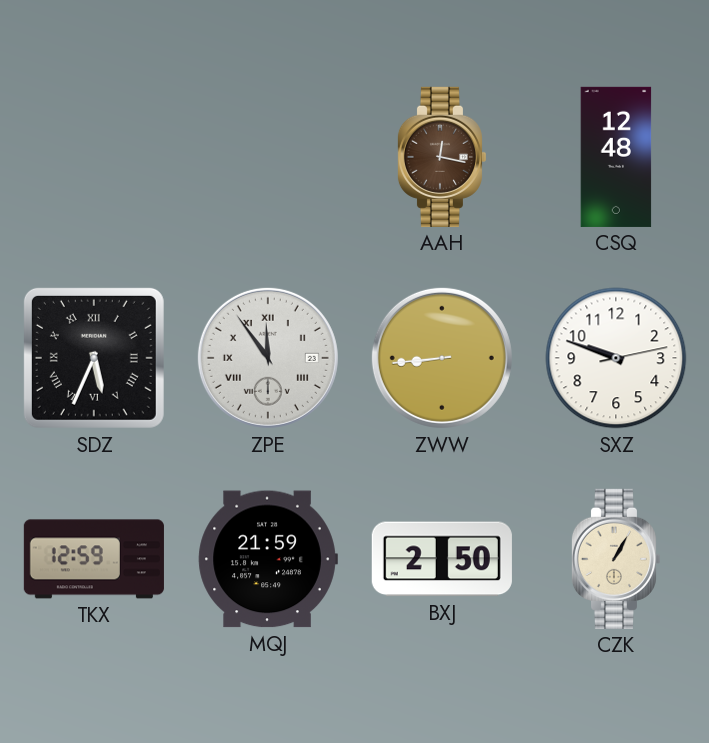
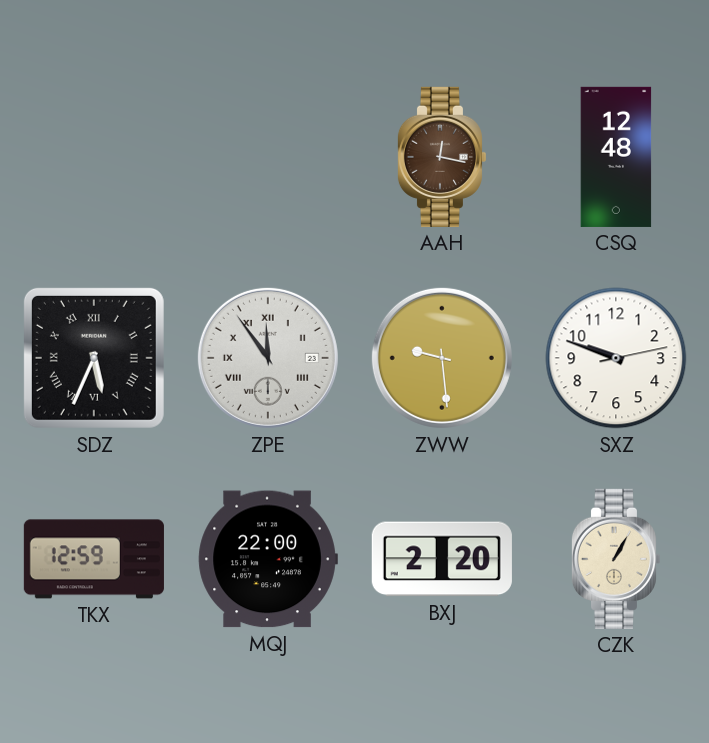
ZWW: 8:44 -> 9:29 (442, 358)
MQJ: 21:59 -> 22:00 (268, 559)
BXJ: 2:50 -> 2:20 (442, 559)
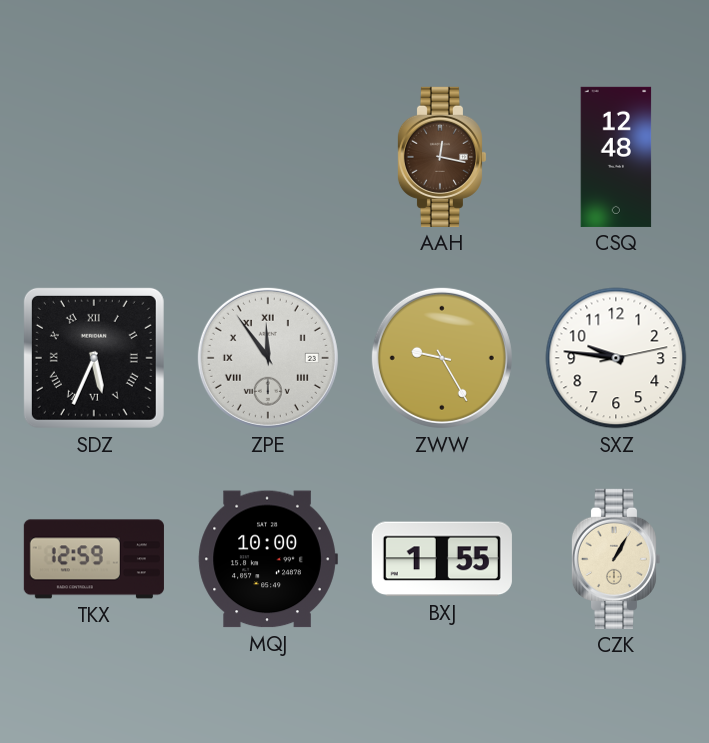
ZWW: 9:29 -> 9:25 (442, 358)
SXZ: 9:48 -> 9:46 (616, 358)
MQJ: 22:00 -> 10:00 (268, 559)
BXJ: 2:20 -> 1:55 (442, 559)
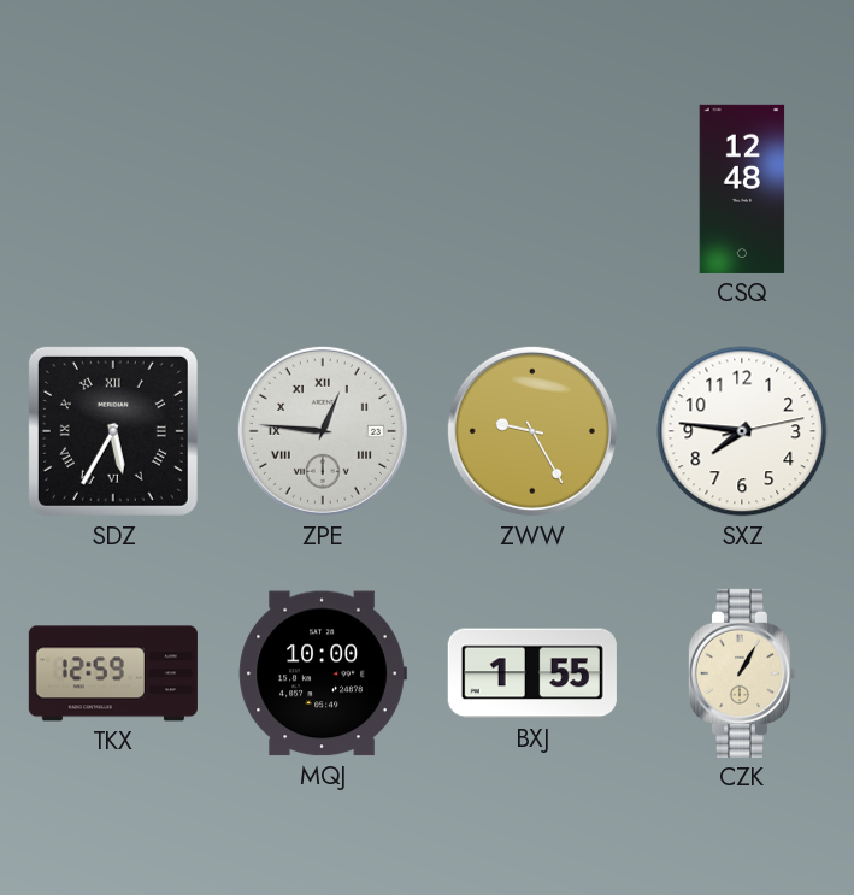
AAH: 12:17 -> none (441, 157)
SDZ: 5:34 -> 5:35 (113, 431)
ZPE: 11:54 -> 12:46 (323, 431)
SXZ: 9:46 -> 7:46 (742, 431)
